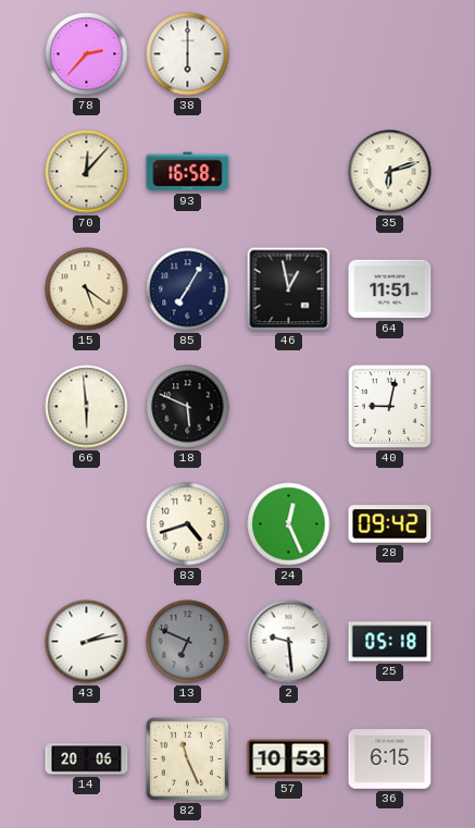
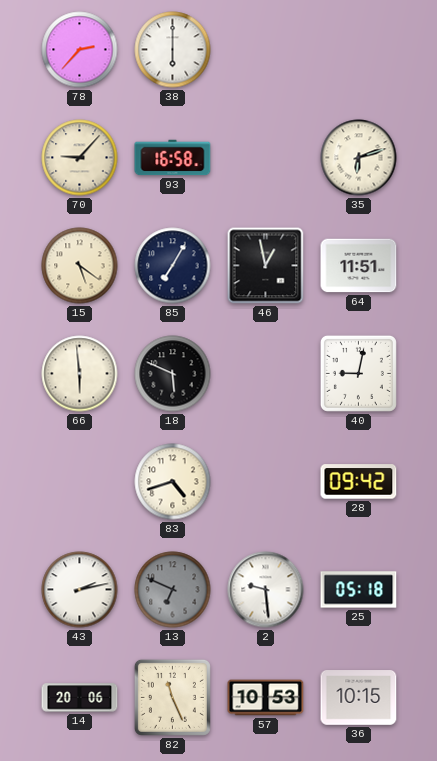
70: 12:07 -> 9:07 (80, 158)
24: 12:26 -> none (289, 524)
36: 6:15 -> 10:15 (359, 698)
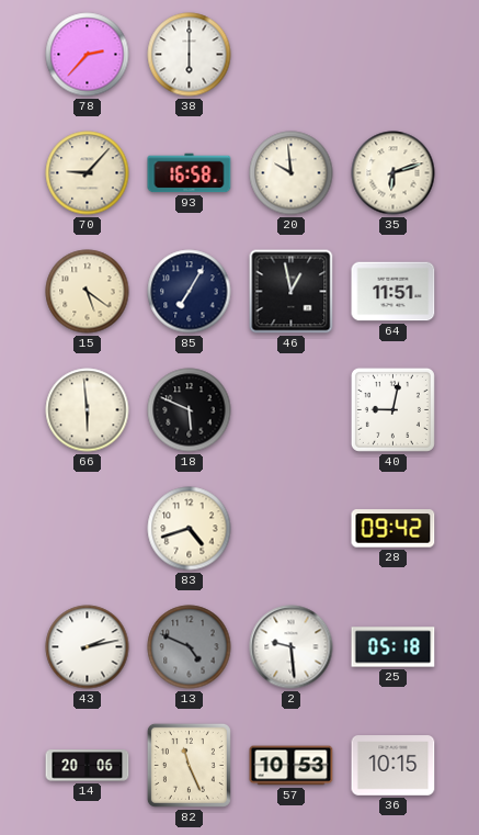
20: none -> 9:59 (292, 173)
13: 6:49 -> 4:49 (190, 647)
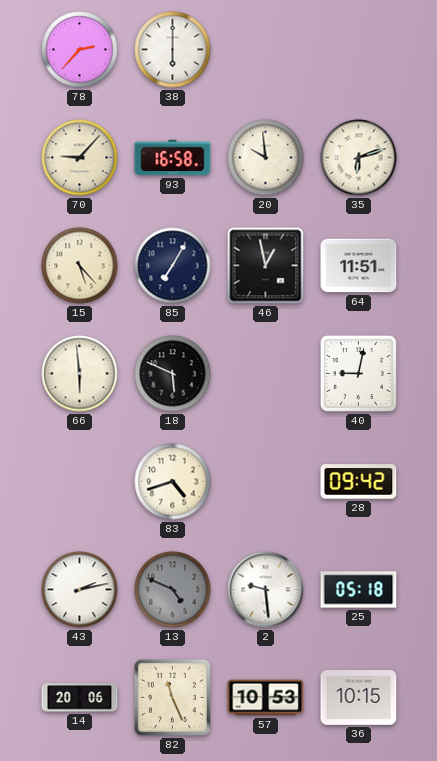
15: 5:21 -> 5:23 (80, 266)
